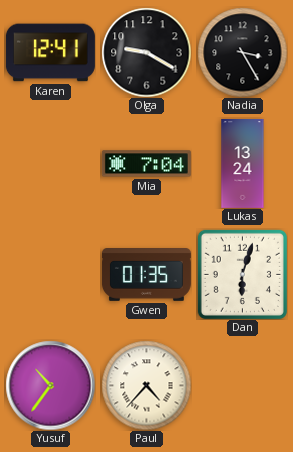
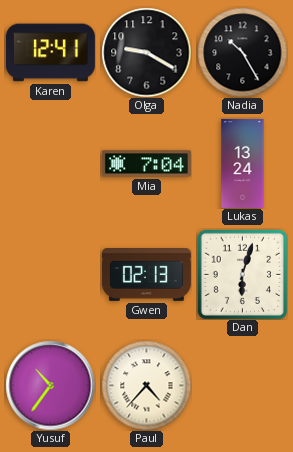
Nadia: 3:25 -> 10:25 (242, 52)
Gwen: 01:35 -> 02:13 (146, 275)
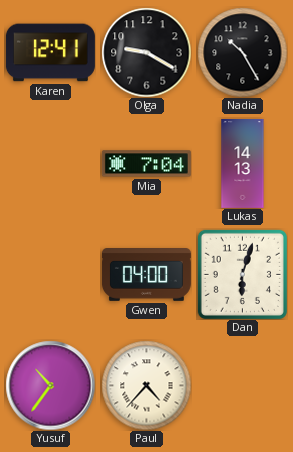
Lukas: 13:24 -> 14:13 (243, 163)
Gwen: 02:13 -> 04:00 (146, 275)
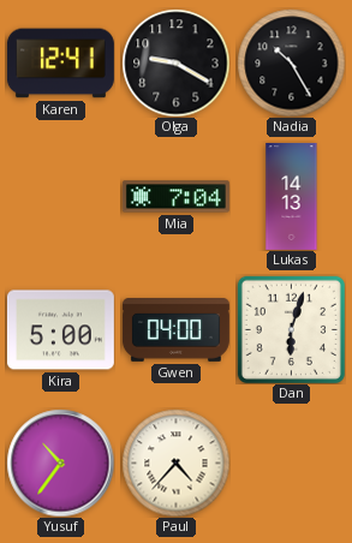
Kira: none -> 5:00 (60, 330)
